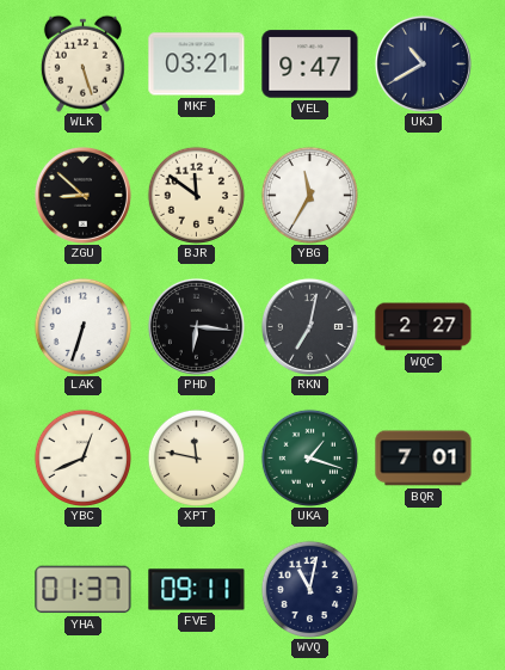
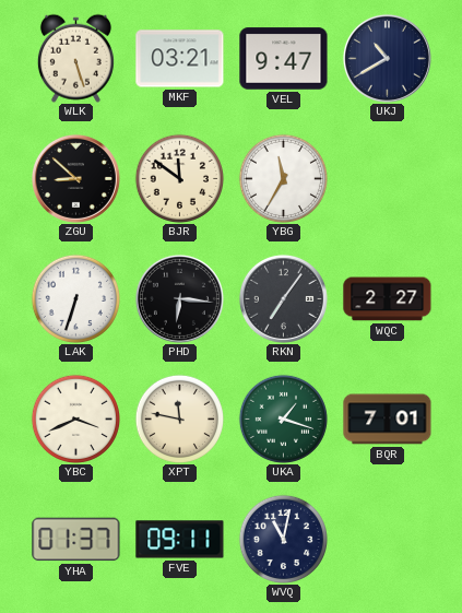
RKN: 7:02 -> 7:06 (283, 298)
YBC: 12:41 -> 3:41 (75, 419)
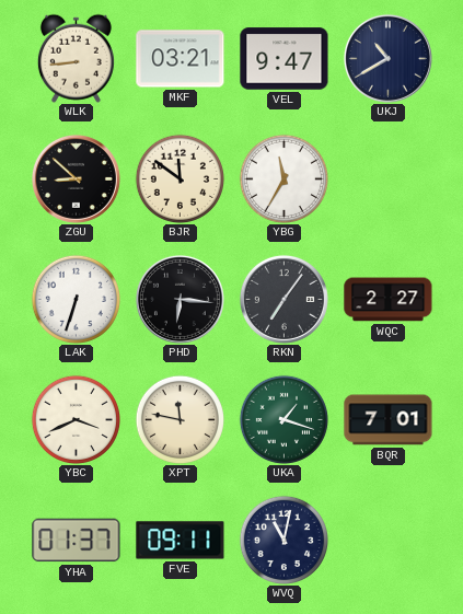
WLK: 5:27 -> 8:44 (76, 58)
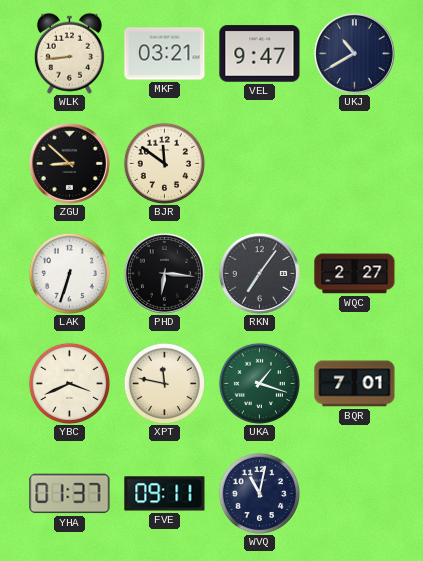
YBG: 11:35 -> none (283, 178)
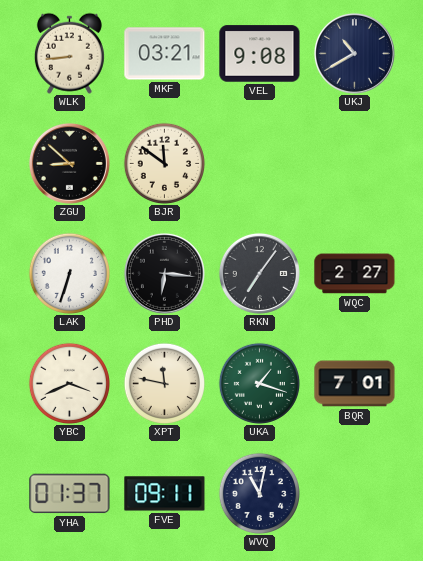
VEL: 9:47 -> 9:08 (260, 54)
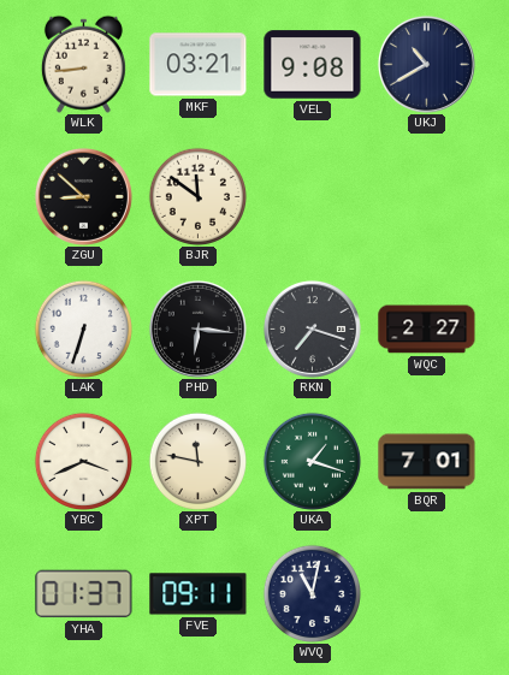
RKN: 7:06 -> 7:18 (312, 328)
